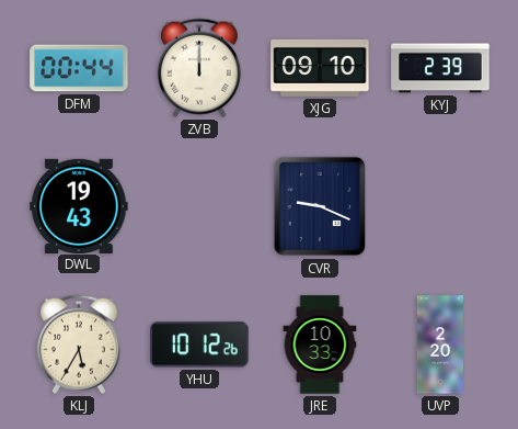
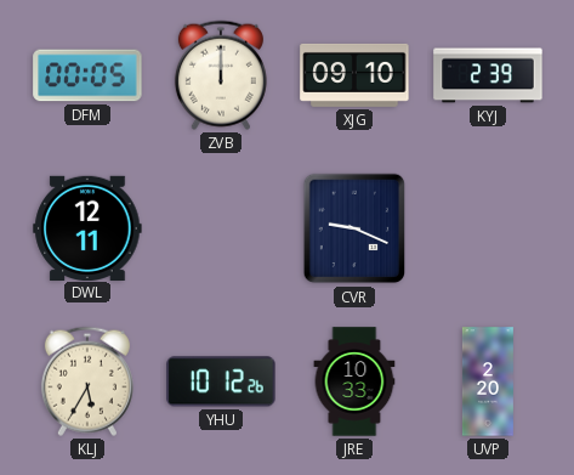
DFM: 00:44 -> 00:05 (87, 75)
DWL: 19:43 -> 12:11 (87, 227)
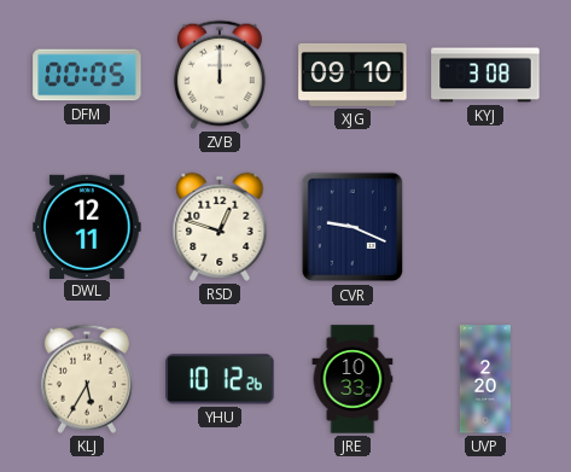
KYJ: 2:39 -> 3:08 (485, 75)
RSD: none -> 12:48 (220, 227)
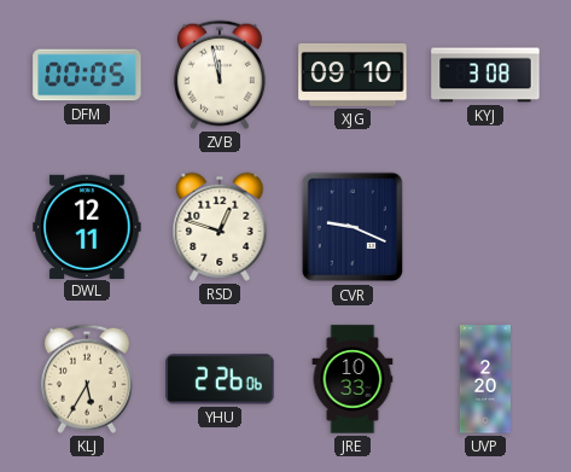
ZVB: 12:00 -> 11:58 (220, 75)
YHU: 10:12 -> 2:26 (220, 379)
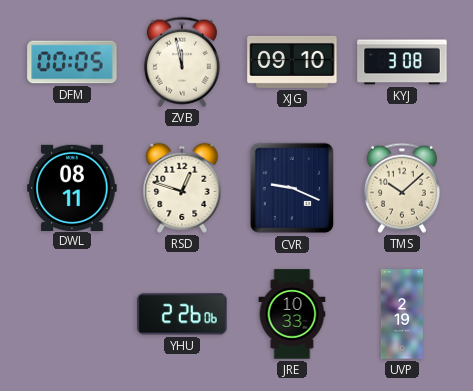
DWL: 12:11 -> 08:11 (72, 187)
TMS: none -> 10:08 (402, 188)
KLJ: 5:35 -> none (87, 379)
UVP: 2:20 -> 2:19 (402, 314)
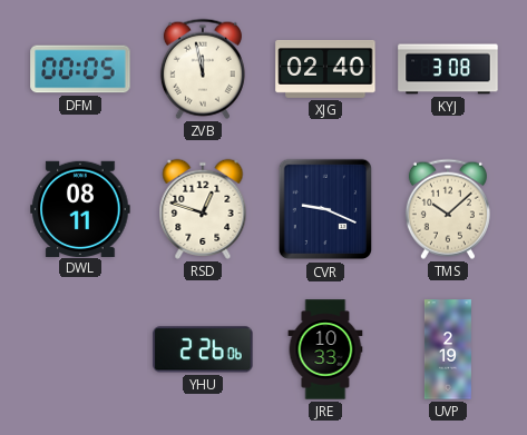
XJG: 09:10 -> 02:40 (325, 69)
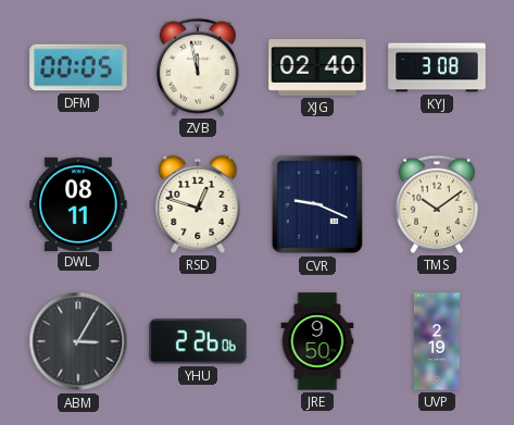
TMS: 10:08 -> 10:09 (437, 204)
ABM: none -> 3:05 (78, 341)
JRE: 10:33 -> 9:50 (317, 341)
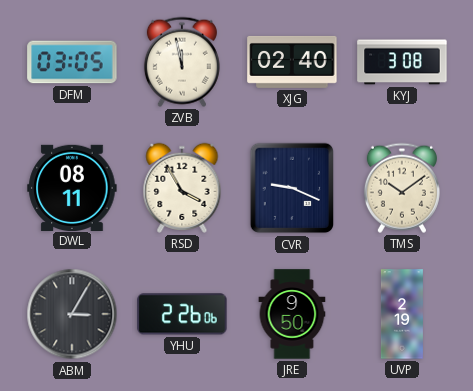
DFM: 00:05 -> 03:05 (72, 62)
RSD: 12:48 -> 3:55 (182, 188)
